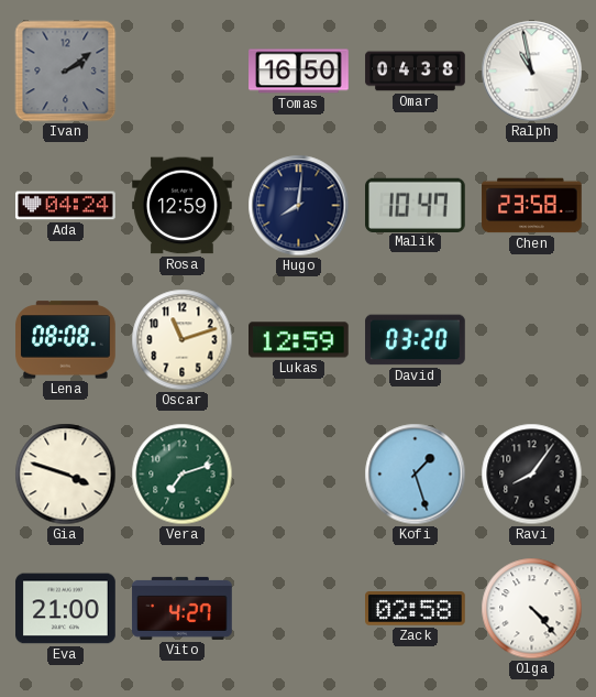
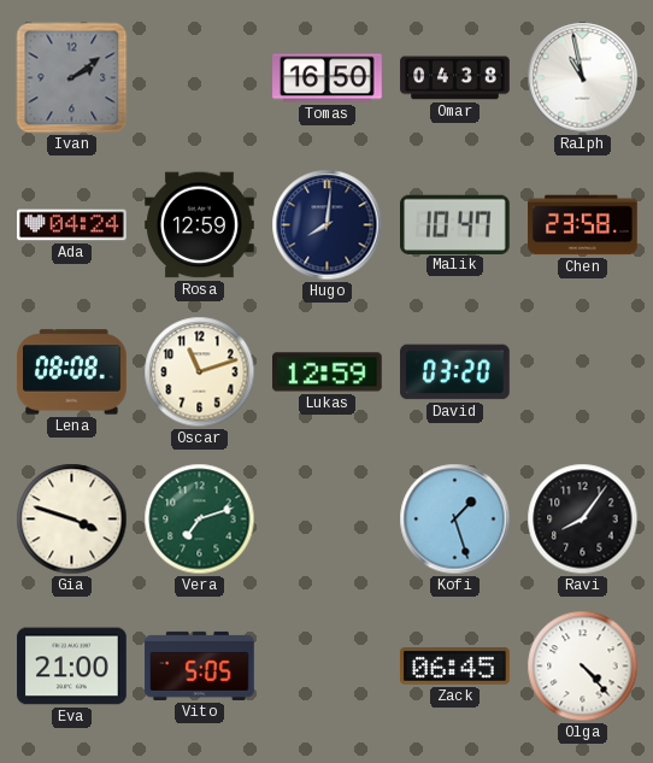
Vito: 4:27 -> 5:05 (200, 665)
Zack: 02:58 -> 06:45 (455, 667)
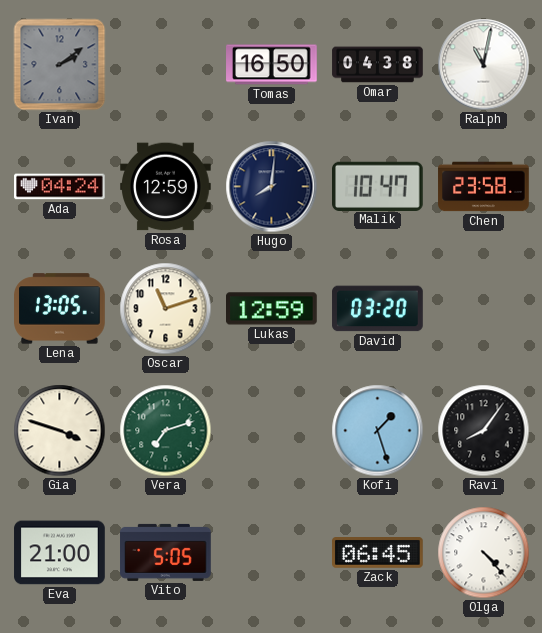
Ralph: 10:58 -> 11:02 (484, 65)
Lena: 08:08 -> 13:05 (60, 309)
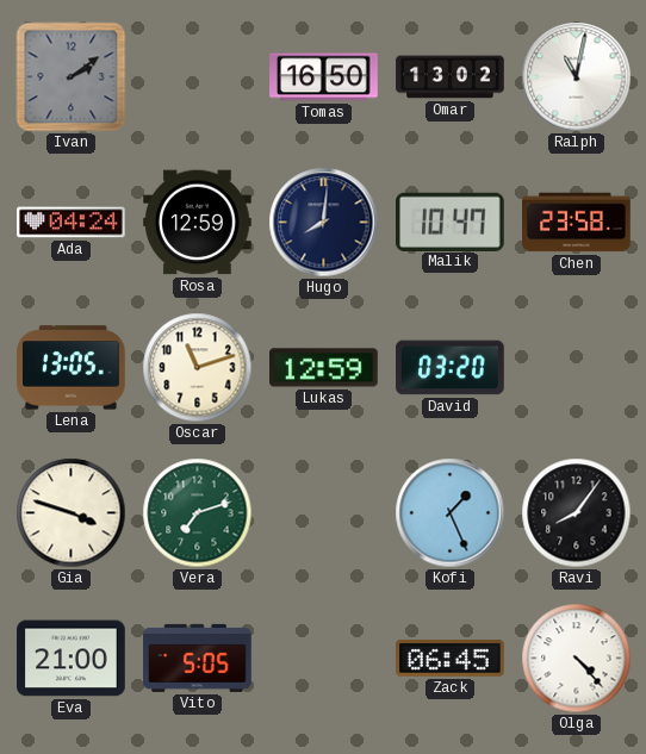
Omar: 04:38 -> 13:02 (451, 77)
Kofi: 1:27 -> 1:26 (451, 513)
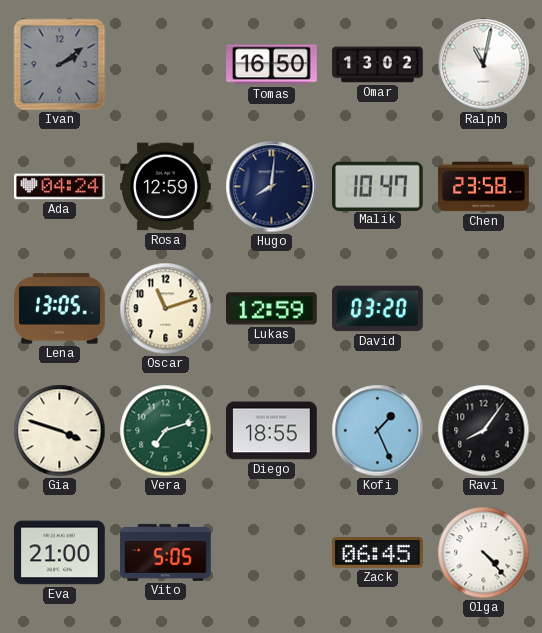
Diego: none -> 18:55 (272, 431)
